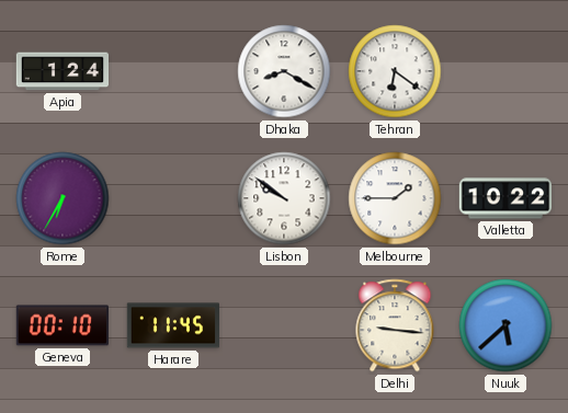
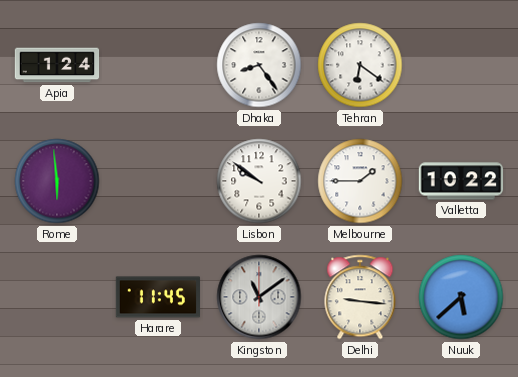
Dhaka: 8:20 -> 8:24 (259, 65)
Rome: 6:35 -> 5:59 (57, 181)
Geneva: 00:10 -> none (61, 325)
Kingston: none -> 11:09 (259, 297)
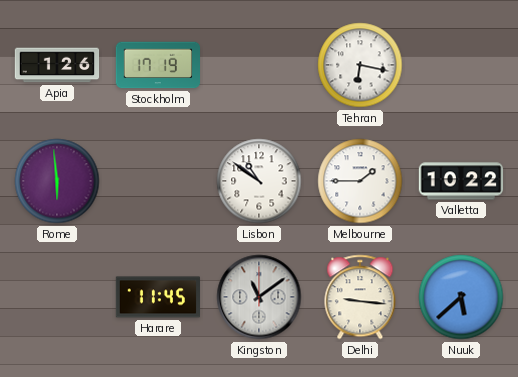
Apia: 1:24 -> 1:26 (57, 65)
Stockholm: none -> 17:19 (158, 65)
Dhaka: 8:24 -> none (259, 65)
Tehran: 6:21 -> 6:17 (360, 65)
Lisbon: 9:51 -> 10:51 (259, 181)
